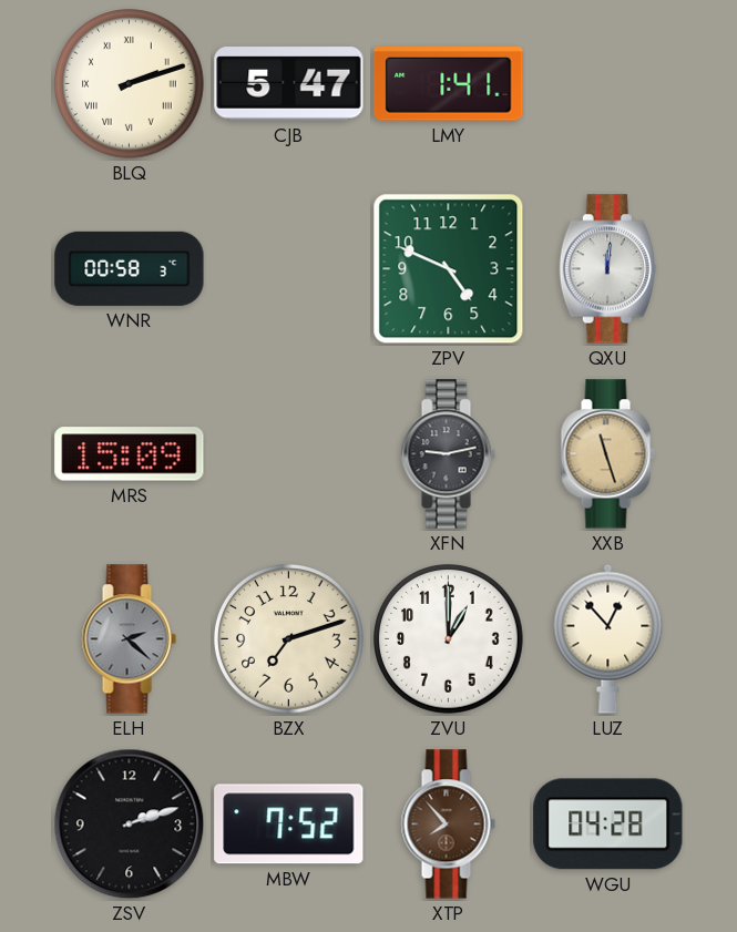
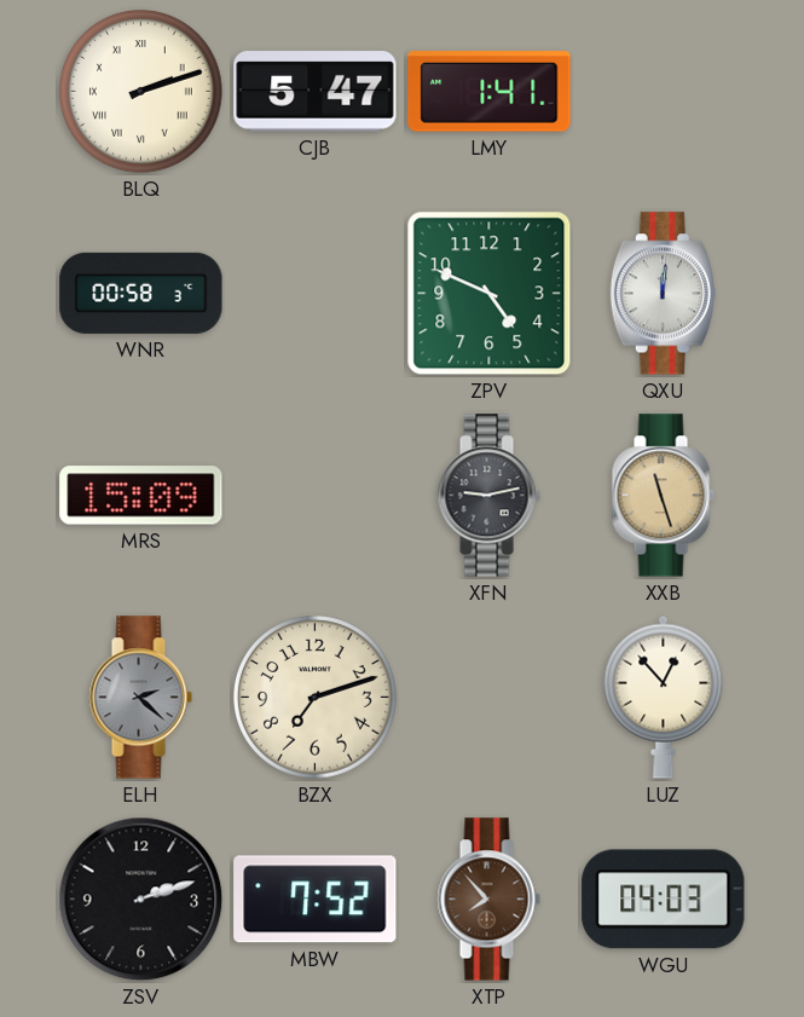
ZVU: 1:00 -> none (449, 639)
WGU: 04:28 -> 04:03 (664, 900)
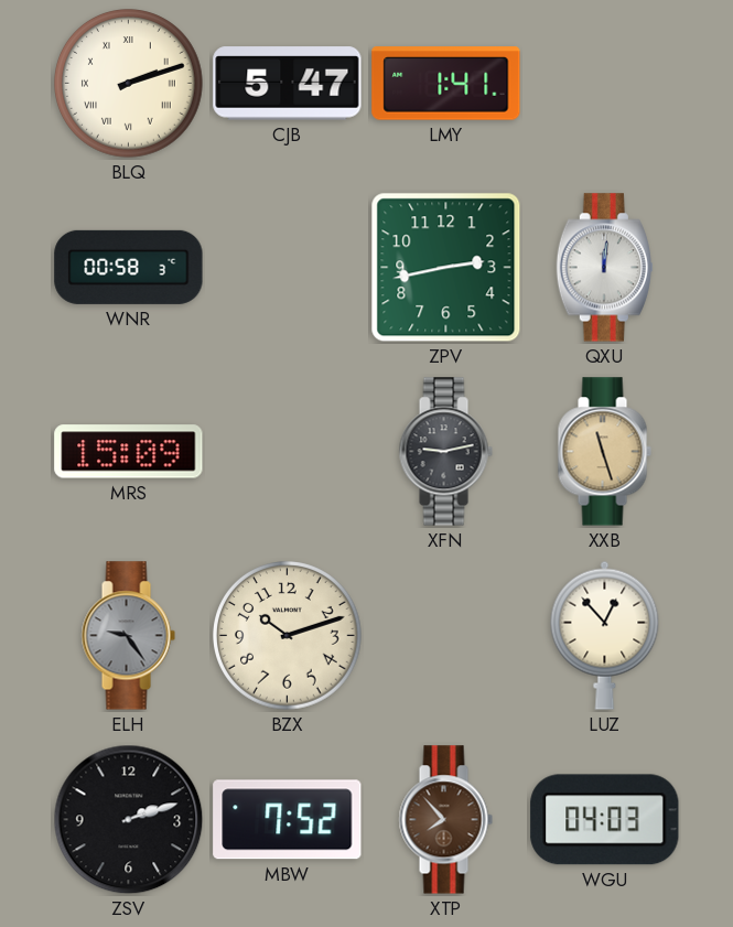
ZPV: 4:49 -> 2:43 (446, 268)
ELH: 2:22 -> 9:24 (128, 636)
BZX: 7:12 -> 10:12 (288, 636)
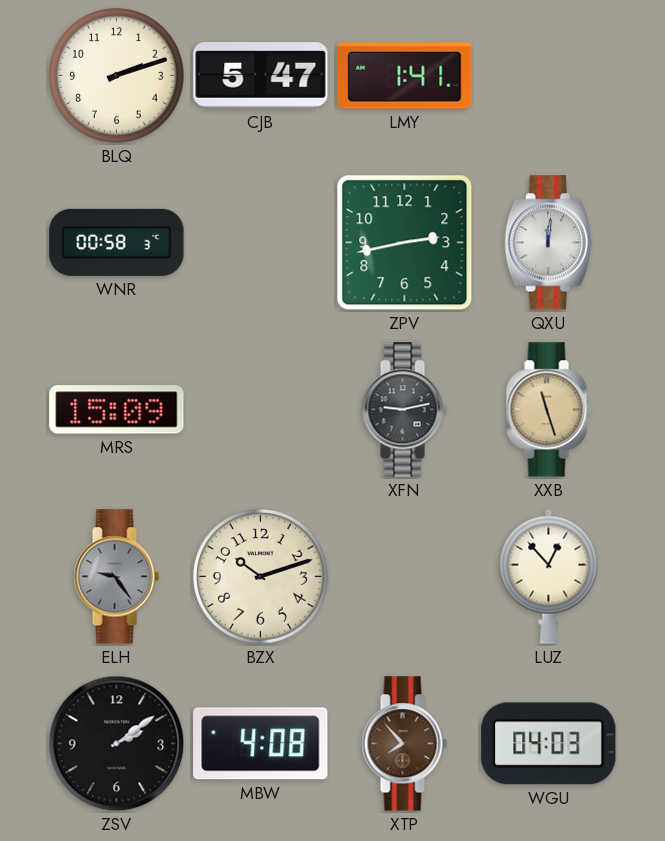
BLQ numerals: Roman -> Arabic (117, 76)
ZSV: 2:12 -> 2:09 (117, 744)
MBW: 7:52 -> 4:08 (261, 744)
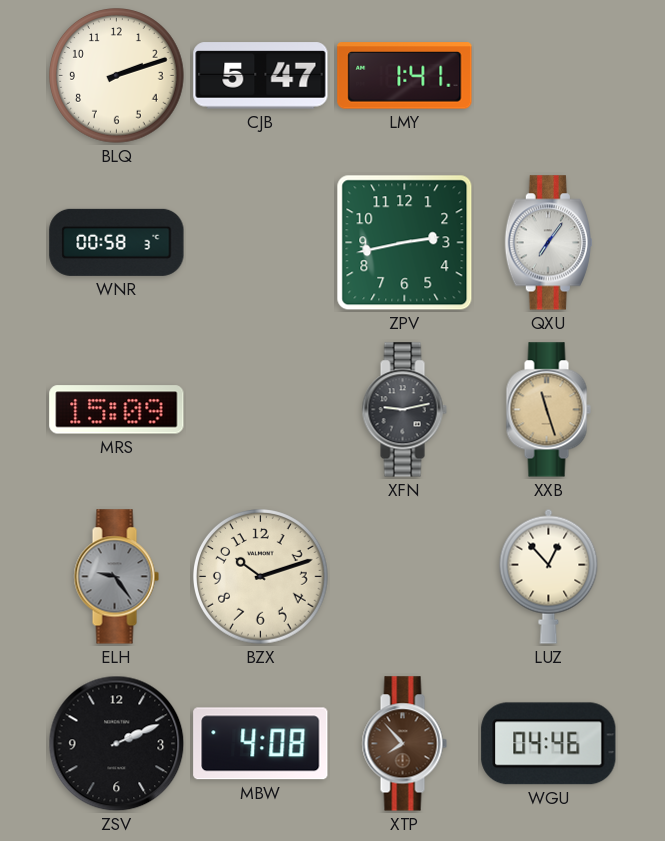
QXU: 12:01 -> 7:06 (548, 243)
ZSV: 2:09 -> 2:11 (117, 744)
WGU: 04:03 -> 04:46 (549, 744)
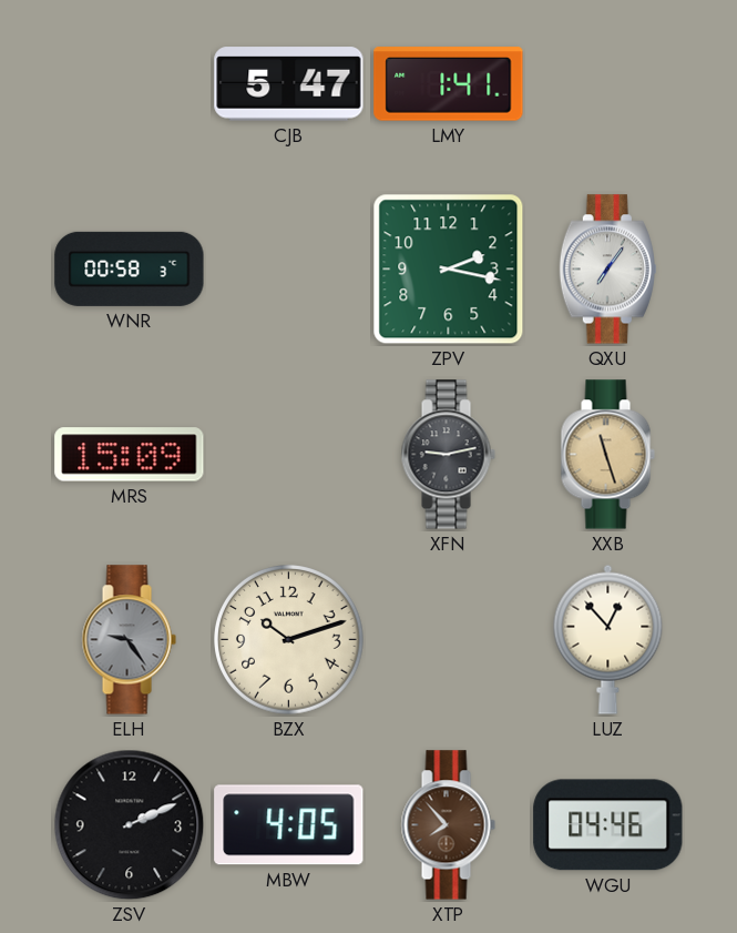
BLQ: 2:12 -> none (117, 76)
ZPV: 2:43 -> 2:17 (449, 270)
MBW: 4:08 -> 4:05 (289, 825)
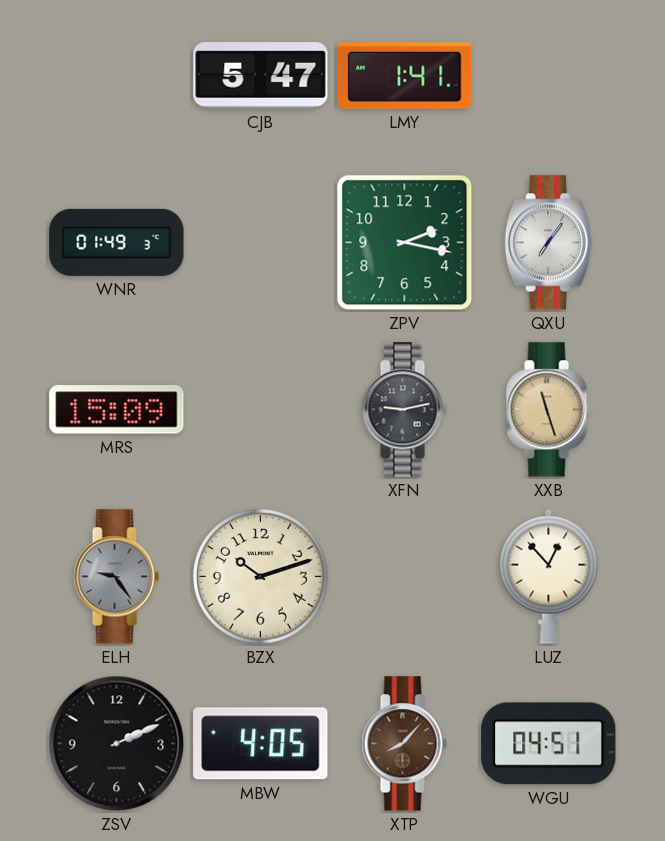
WNR: 00:58 -> 01:49 (117, 242)
XTP: 7:53 -> 8:07 (404, 744)
WGU: 04:46 -> 04:51 (549, 744)
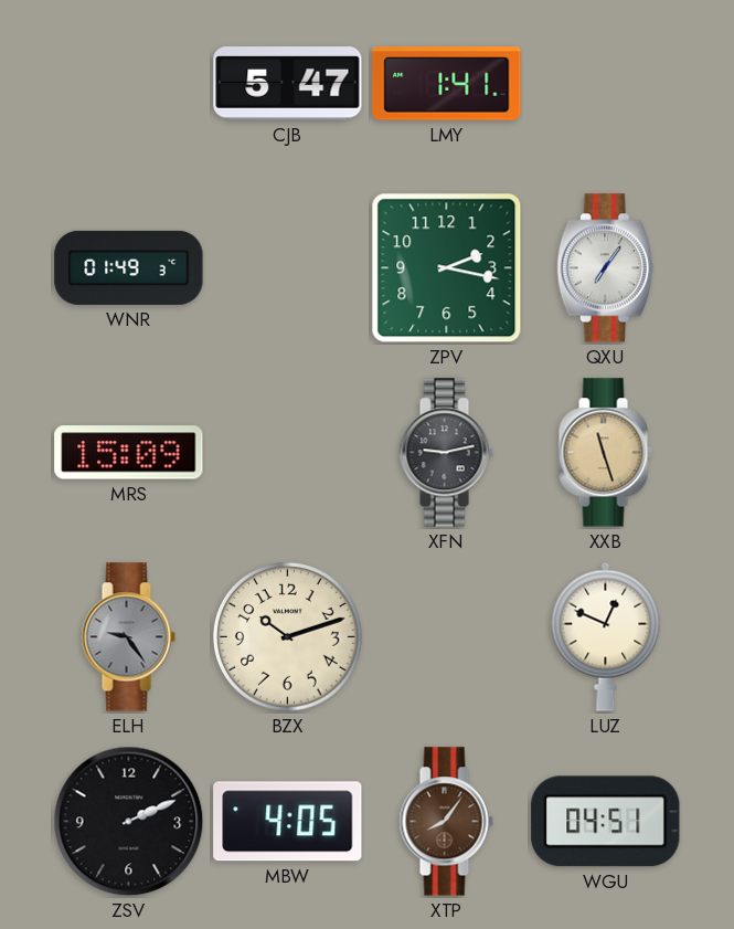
LUZ: 12:53 -> 12:49 (606, 636)
XTP: 8:07 -> 8:06 (446, 822)
